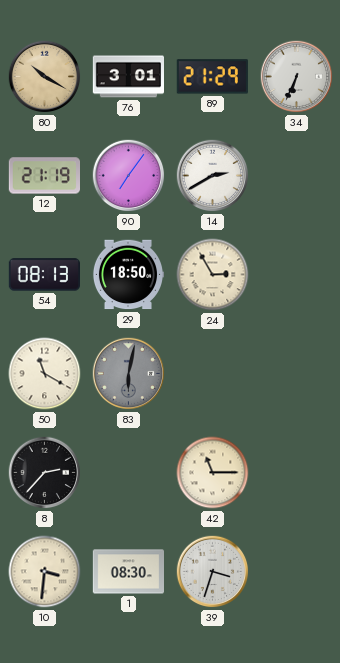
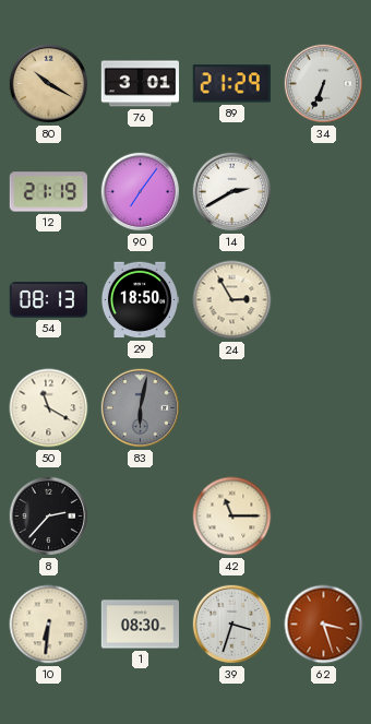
10: 3:31 -> 6:31 (49, 625)
62: none -> 3:27 (324, 625)
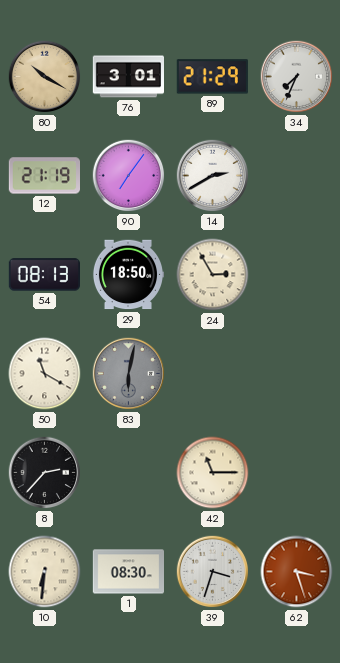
34: 6:34 -> 7:34 (297, 77)
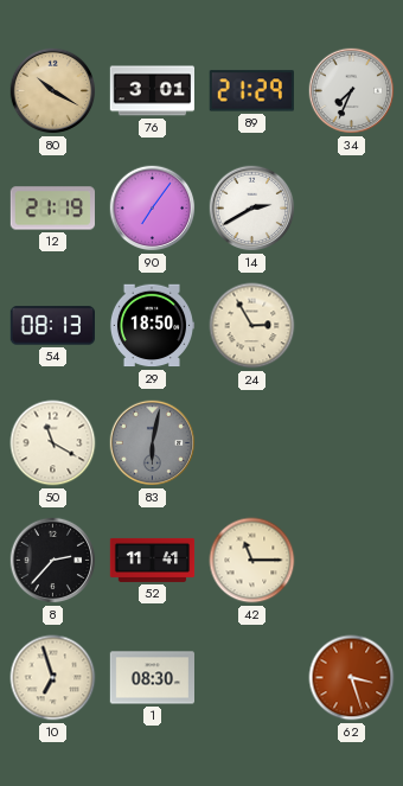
52: none -> 11:41 (153, 560)
10: 6:31 -> 6:57 (53, 678)
39: 3:33 -> none (213, 572)
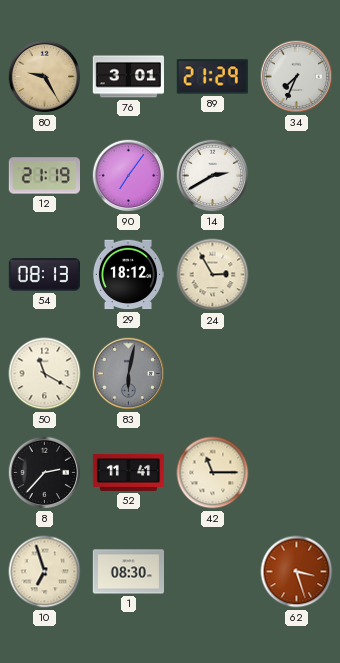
80: 10:20 -> 9:25 (45, 77)
29: 18:50 -> 18:12 (127, 275)
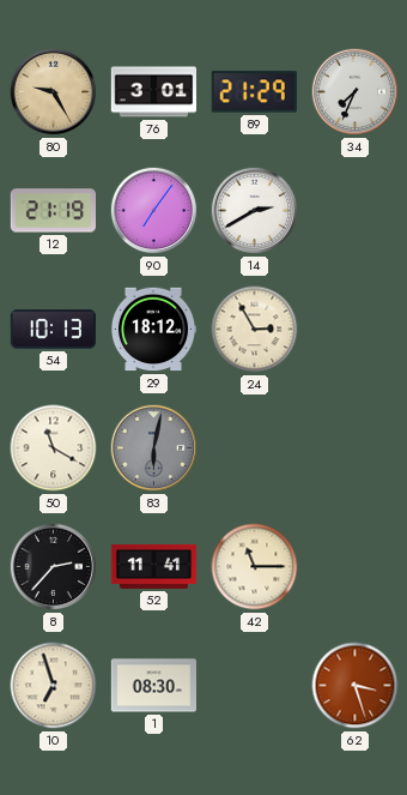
54: 08:13 -> 10:13 (53, 330)
